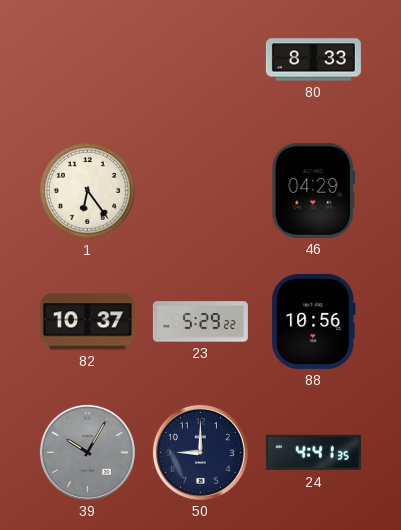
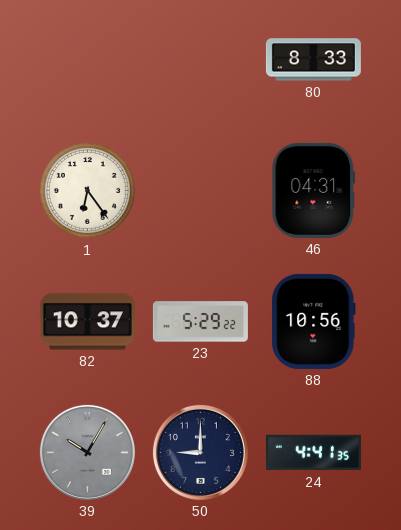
46: 04:29 -> 04:31 (314, 190)
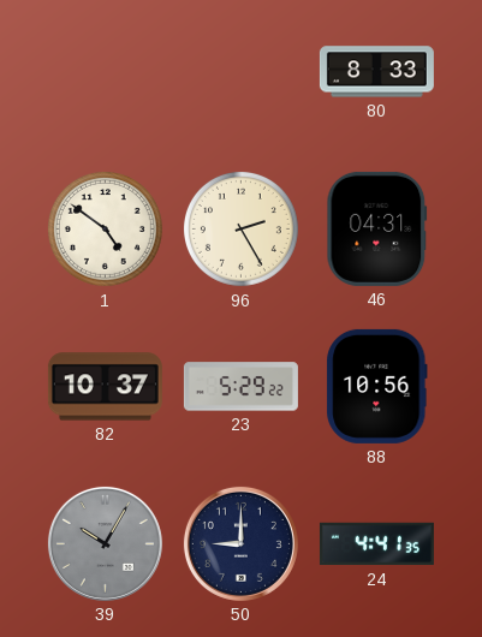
1: 6:24 -> 4:51 (105, 228)
96: none -> 2:25 (240, 228)
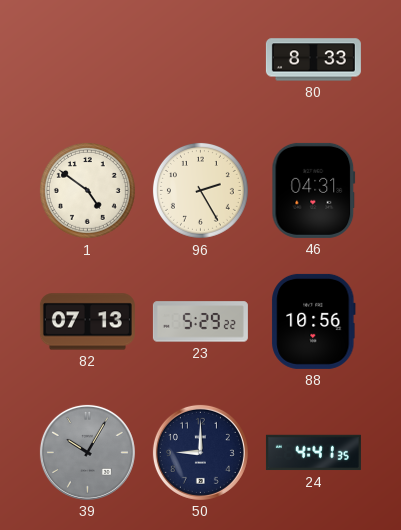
82: 10:37 -> 07:13 (87, 322)
